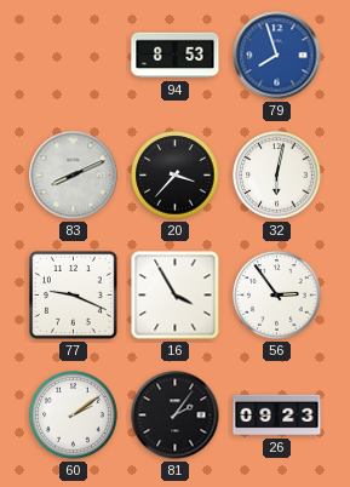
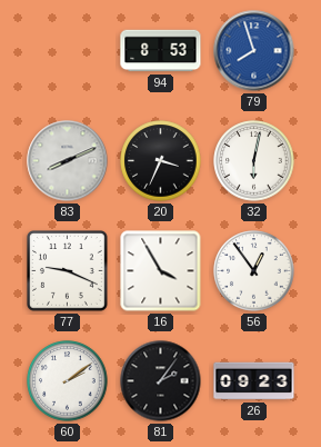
20: 3:37 -> 3:34 (161, 161)
56: 2:54 -> 12:54 (254, 271)
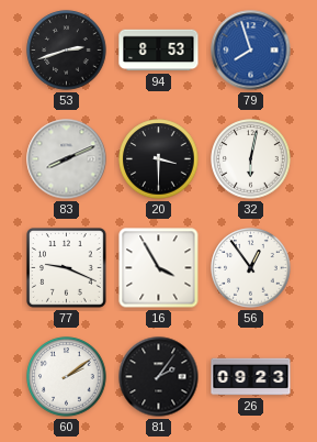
53: none -> 2:42 (67, 51)
20: 3:34 -> 3:30 (159, 159)
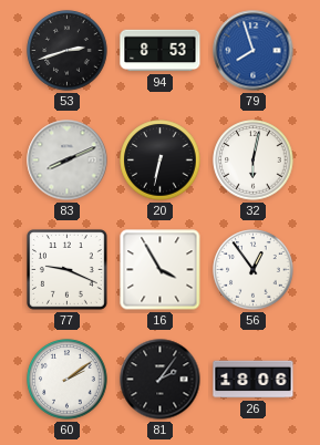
20: 3:30 -> 6:32 (161, 161)
26: 09:23 -> 18:06 (254, 380)
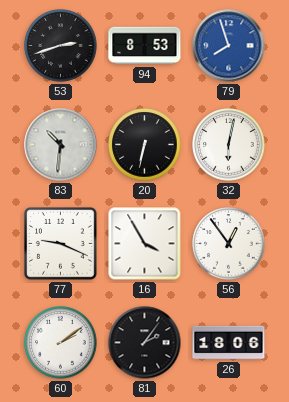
83: 8:11 -> 10:31 (61, 145)
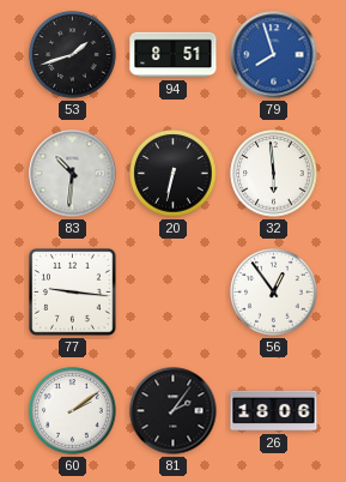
53: 2:42 -> 1:42 (73, 55)
94: 8:53 -> 8:51 (174, 55)
32: 6:02 -> 5:59 (274, 174)
77: 9:19 -> 9:16 (73, 293)
16: 3:55 -> none (145, 244)
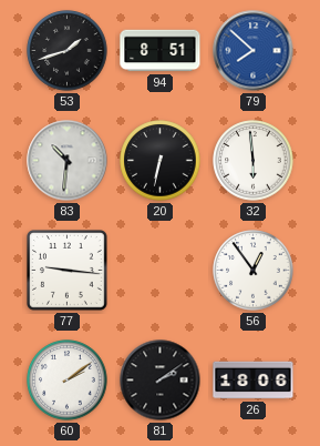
79: 7:57 -> 7:52 (254, 51)
81: 2:06 -> 2:09 (161, 381)
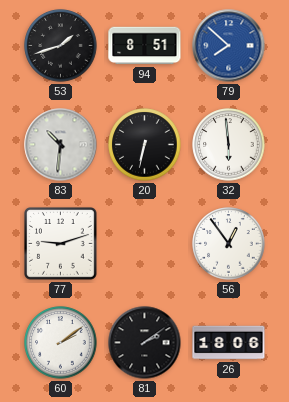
77: 9:16 -> 9:12 (61, 244)
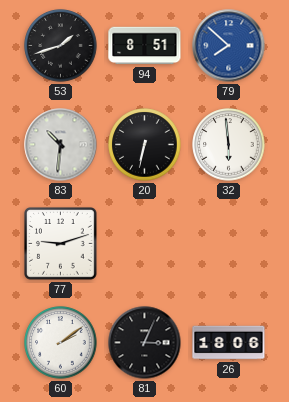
56: 12:54 -> none (229, 244)
81: 2:09 -> 3:04 (145, 343)
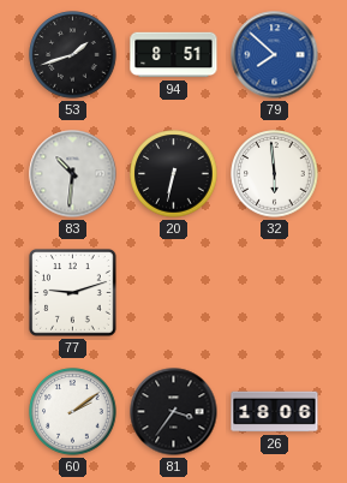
81: 3:04 -> 3:36 (174, 412)
